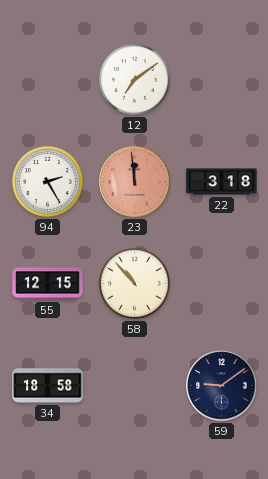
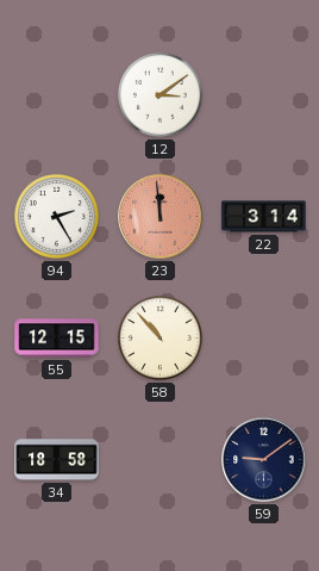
12: 7:09 -> 3:09 (159, 94)
22: 3:18 -> 3:14 (264, 217)
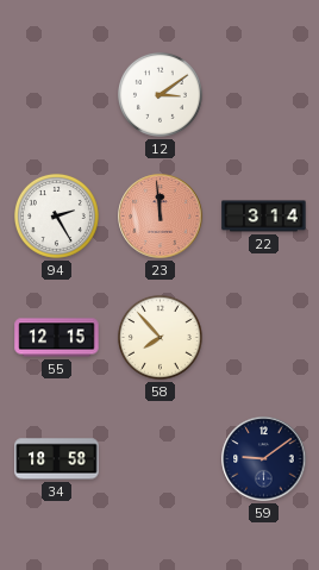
58: 10:53 -> 7:53 (159, 337)
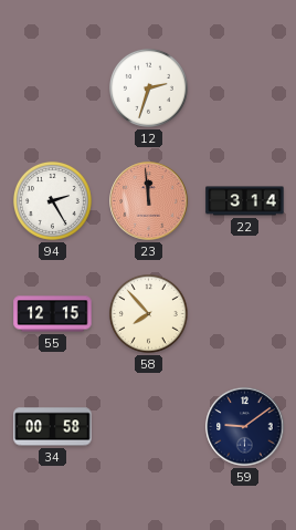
12: 3:09 -> 2:33 (148, 87)
34: 18:58 -> 00:58 (53, 427)
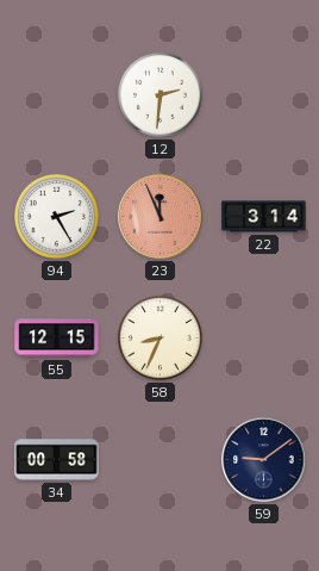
12: 2:33 -> 2:31 (159, 94)
23: 11:59 -> 11:56 (161, 217)
58: 7:53 -> 8:34 (159, 337)
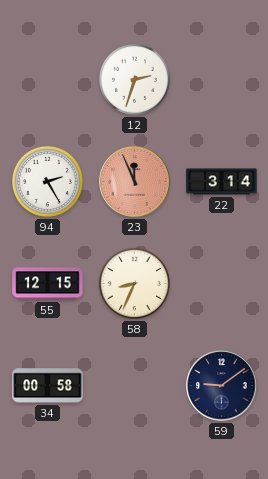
12: 2:31 -> 2:33 (134, 79)
